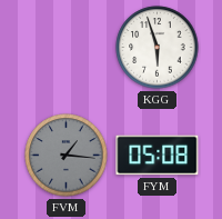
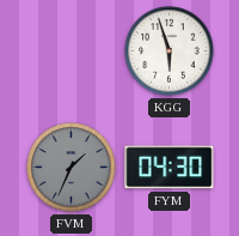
FVM: 1:16 -> 1:34 (72, 168)
FYM: 05:08 -> 04:30 (170, 168)
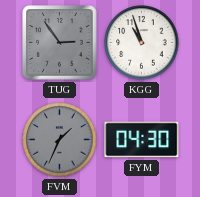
TUG: none -> 2:54 (60, 43)
KGG: 5:57 -> 10:57 (142, 43)
